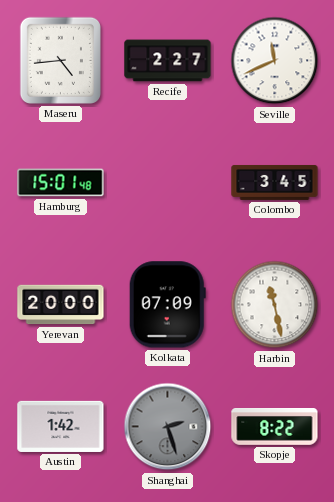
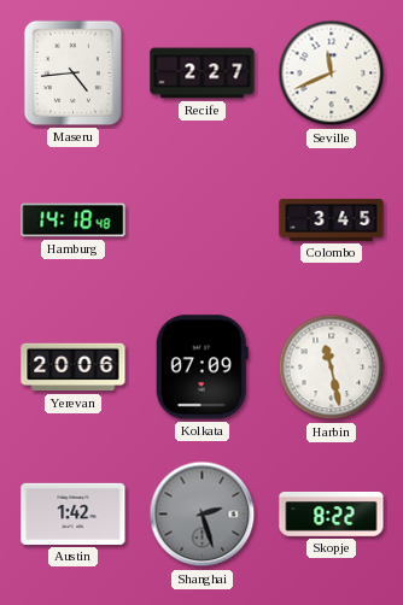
Hamburg: 15:01 -> 14:18 (74, 221)
Yerevan: 20:00 -> 20:06 (74, 368)
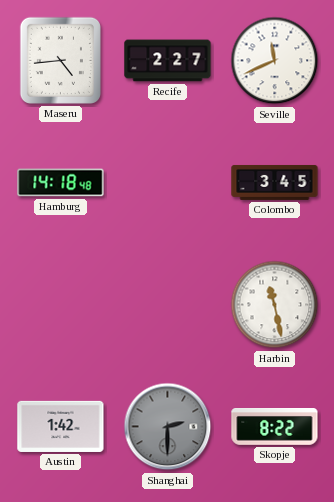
Yerevan: 20:06 -> none (74, 368)
Kolkata: 07:09 -> none (201, 368)
Shanghai: 2:27 -> 2:30 (168, 427)
